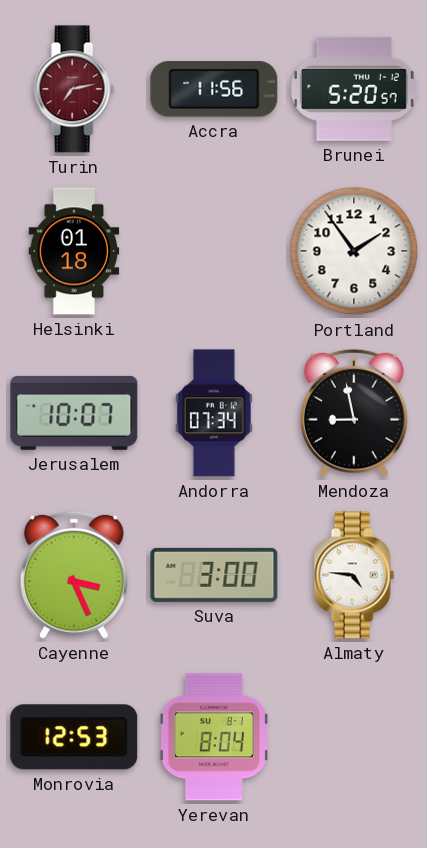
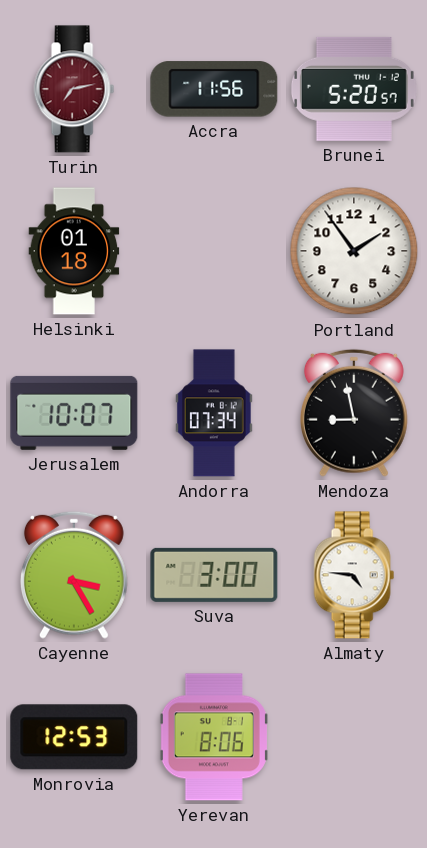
Cayenne: 3:26 -> 3:25 (74, 575)
Yerevan: 8:04 -> 8:06 (214, 737)
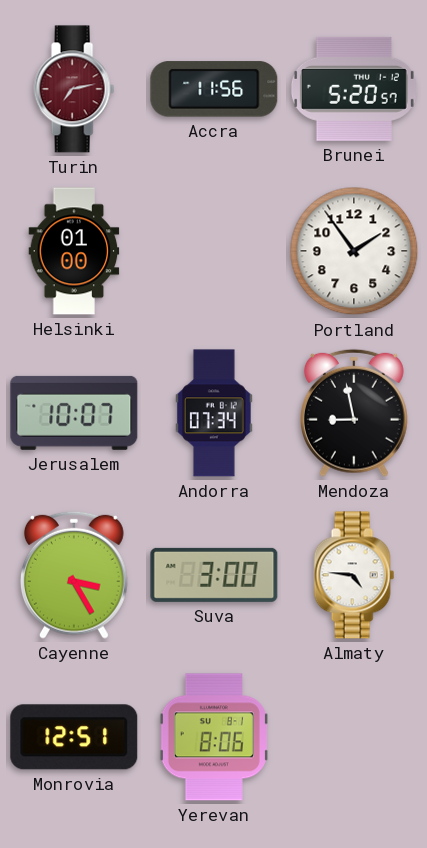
Helsinki: 01:18 -> 01:00 (74, 251)
Monrovia: 12:53 -> 12:51 (74, 737)
